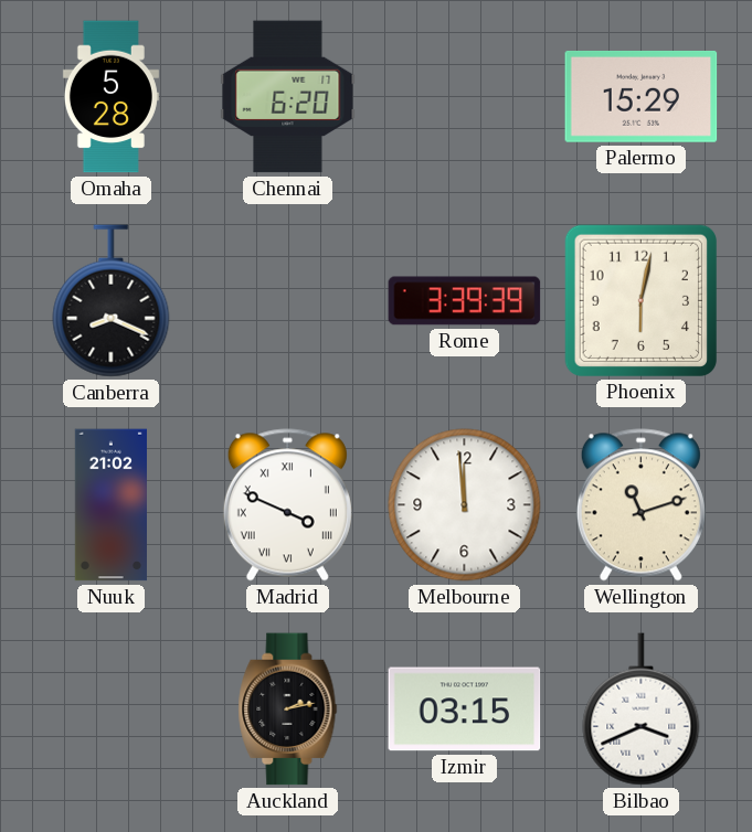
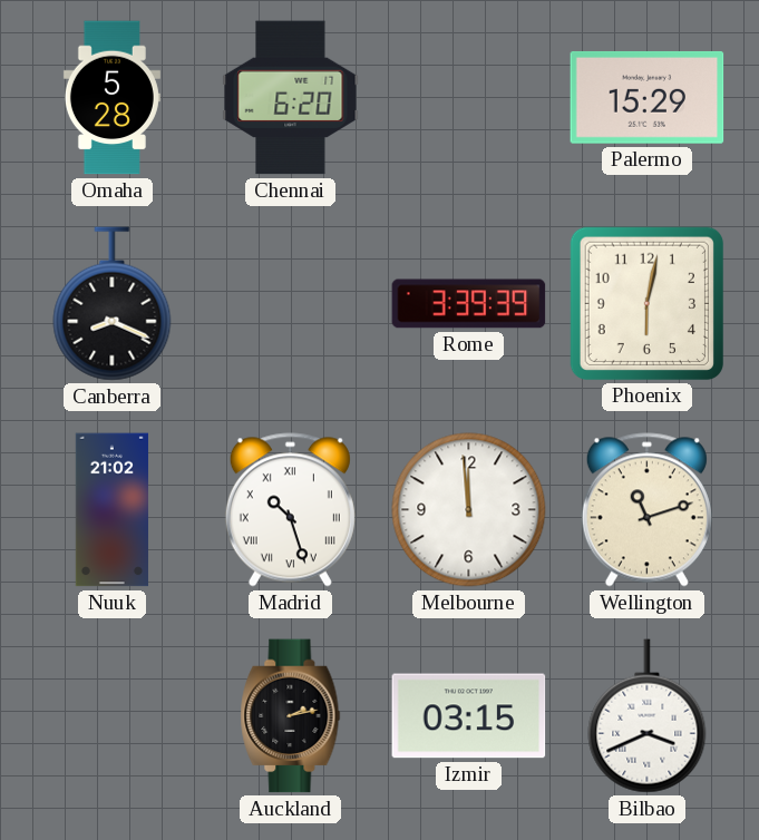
Madrid: 3:49 -> 10:27 (290, 510)
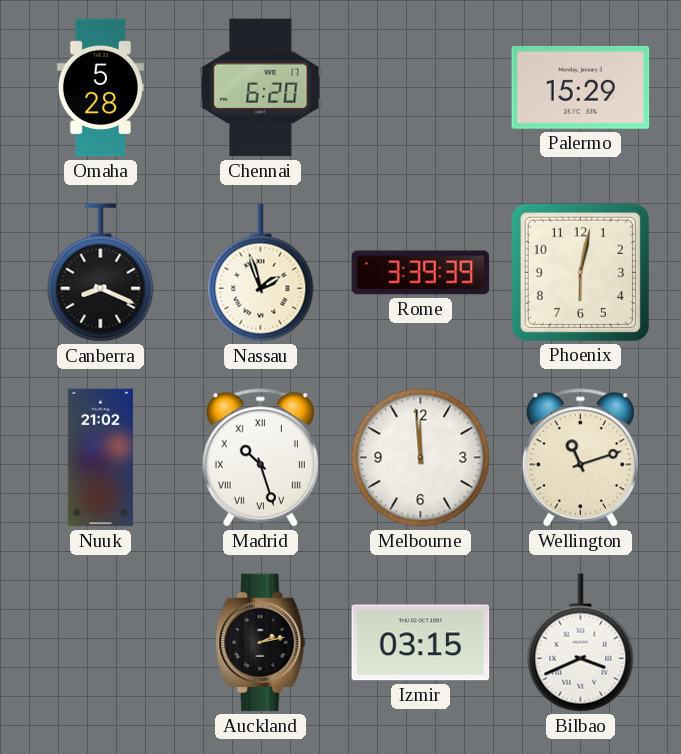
Nassau: none -> 1:57 (261, 273)
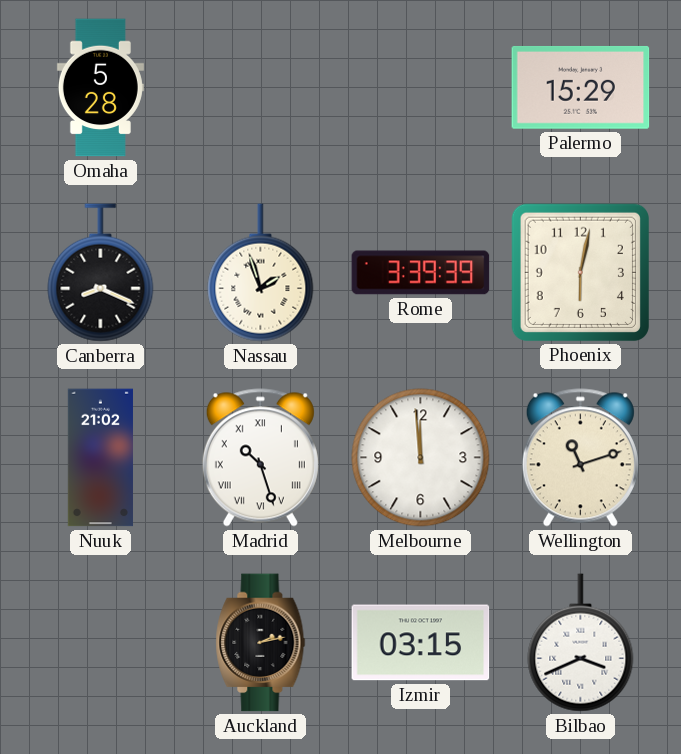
Chennai: 6:20 -> none (261, 88)
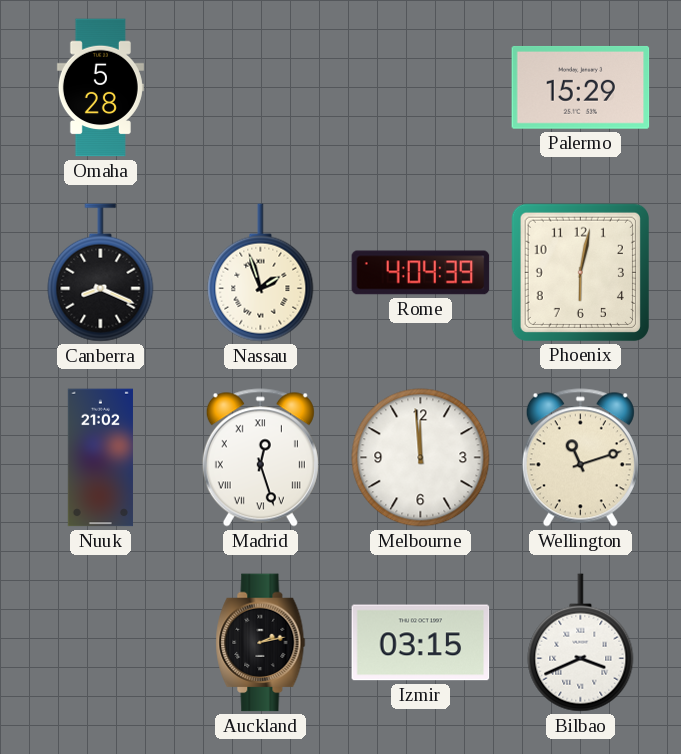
Rome: 3:39 -> 4:04 (421, 273)
Madrid: 10:27 -> 12:27 (260, 458)
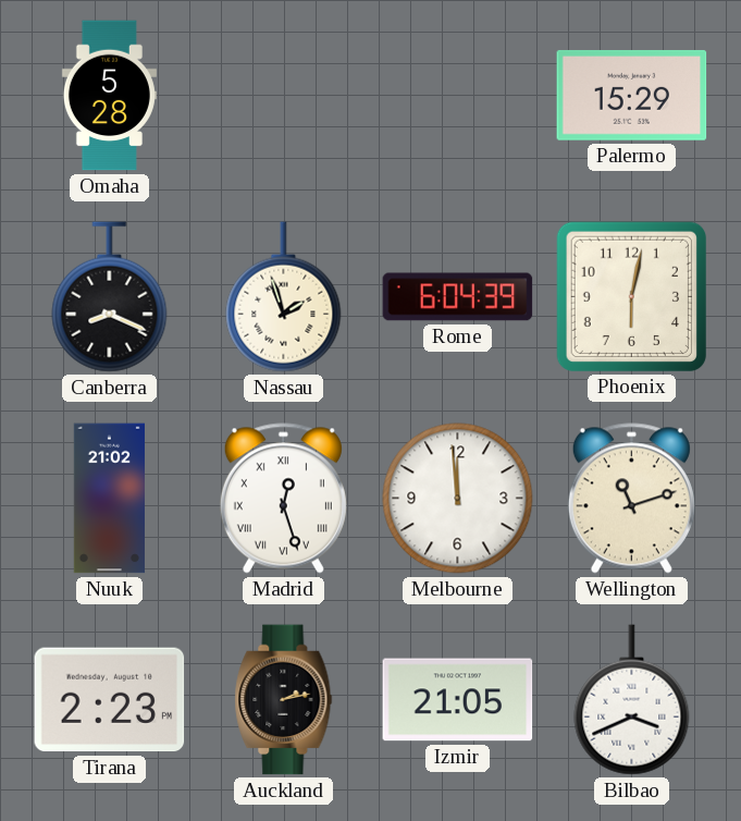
Rome: 4:04 -> 6:04 (458, 297)
Tirana: none -> 2:23 (110, 700)
Izmir: 03:15 -> 21:05 (458, 700)
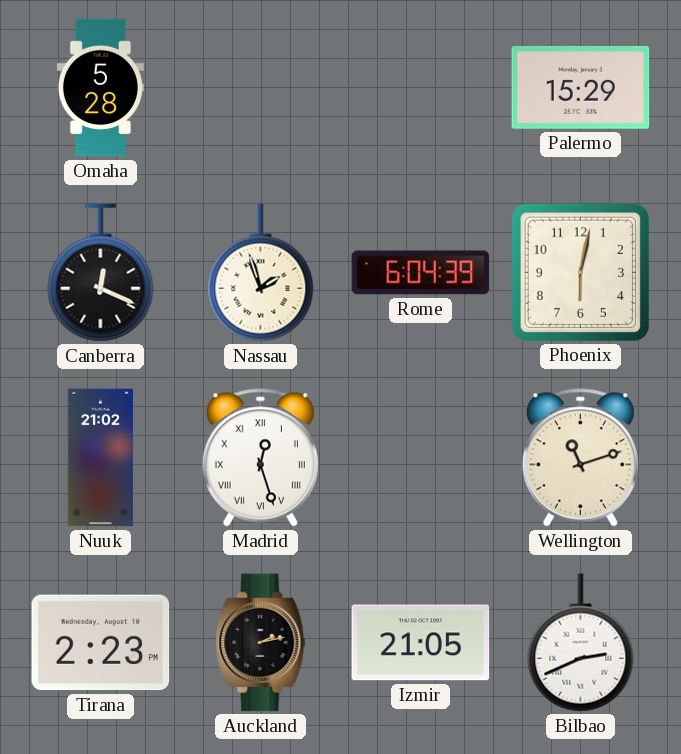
Canberra: 8:19 -> 12:19 (101, 273)
Melbourne: 11:59 -> none (458, 499)
Bilbao: 3:41 -> 2:41 (581, 643)
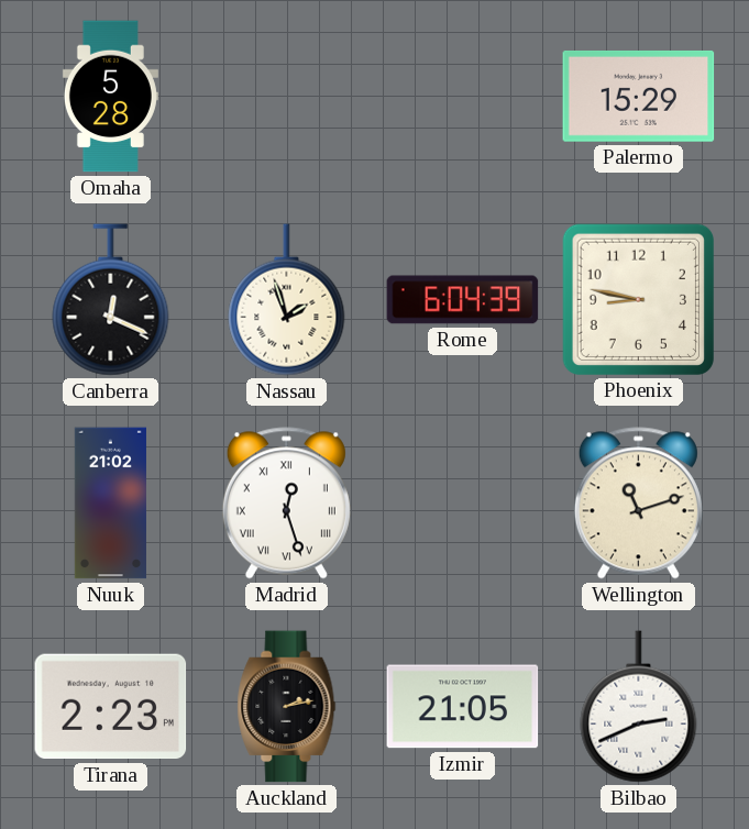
Phoenix: 6:02 -> 8:47 (638, 299)
